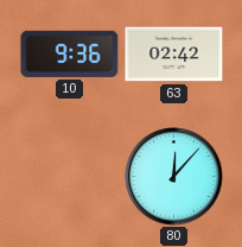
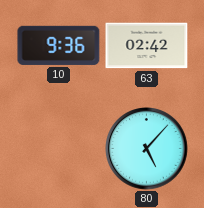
80: 12:07 -> 5:07 (147, 149)
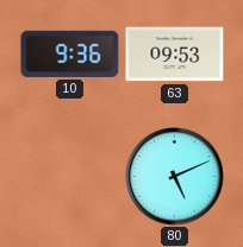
63: 02:42 -> 09:53 (175, 55)
80: 5:07 -> 5:11 (175, 177)
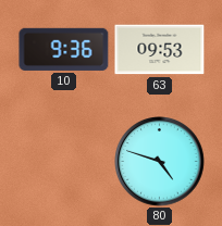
80: 5:11 -> 4:48 (160, 162)
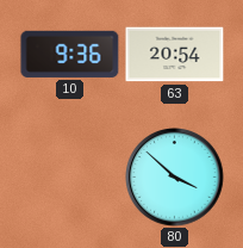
63: 09:53 -> 20:54 (175, 55)
80: 4:48 -> 3:52 (175, 178)
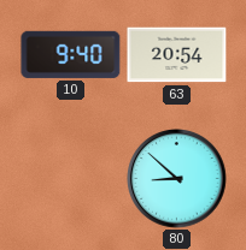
10: 9:36 -> 9:40 (71, 54)
80: 3:52 -> 8:52 (177, 179)
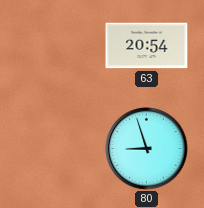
10: 9:40 -> none (71, 54)
80: 8:52 -> 8:57 (147, 149)
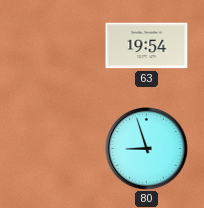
63: 20:54 -> 19:54 (147, 46)
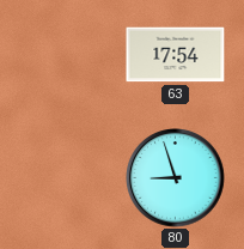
63: 19:54 -> 17:54 (176, 55)
